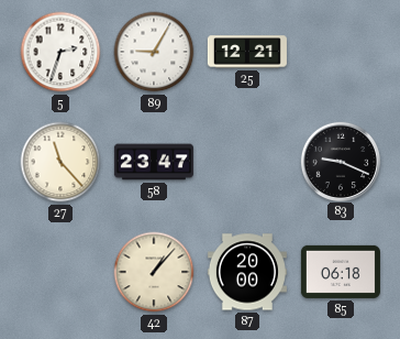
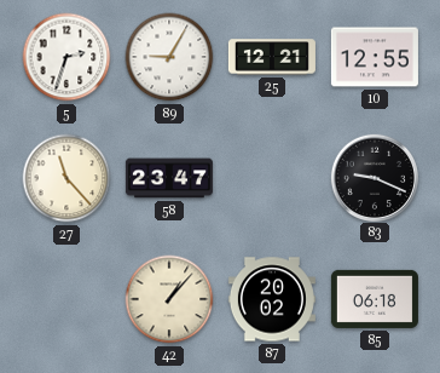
10: none -> 12:55 (375, 57)
87: 20:00 -> 20:02 (272, 299)
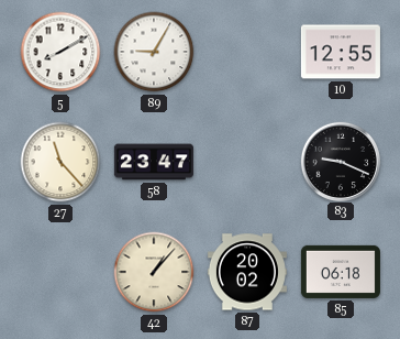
5: 2:33 -> 8:10 (60, 52)
25: 12:21 -> none (272, 57)
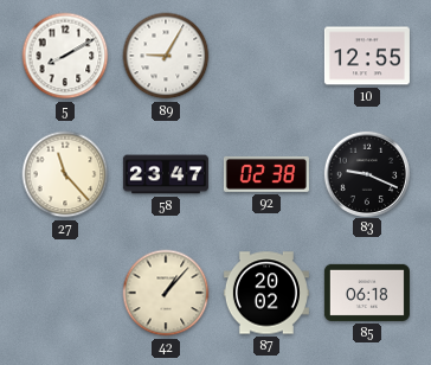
92: none -> 02:38 (266, 174)
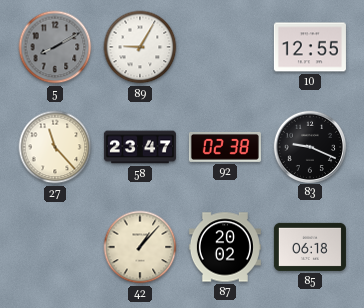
5 dial: white -> grey (55, 47)
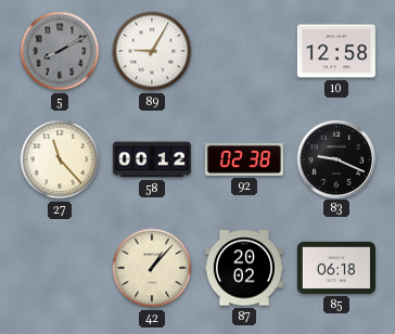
10: 12:55 -> 12:58 (336, 51)
58: 23:47 -> 00:12 (152, 159)
